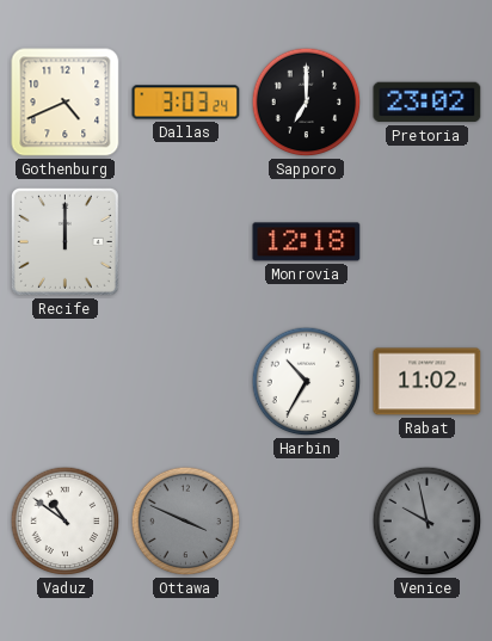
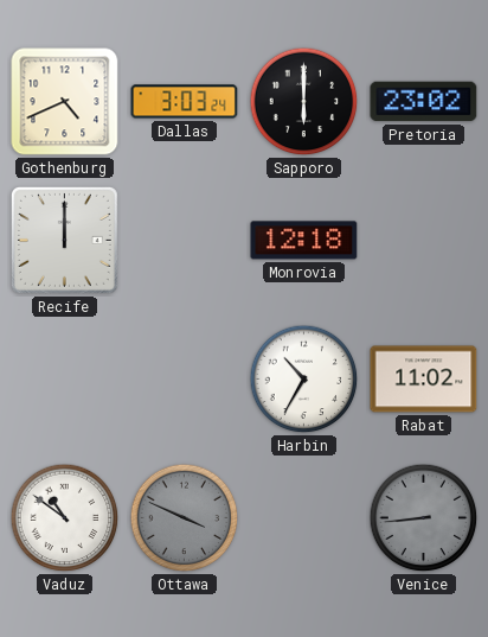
Sapporo: 7:00 -> 6:00 (304, 102)
Venice: 9:58 -> 8:44 (424, 518)
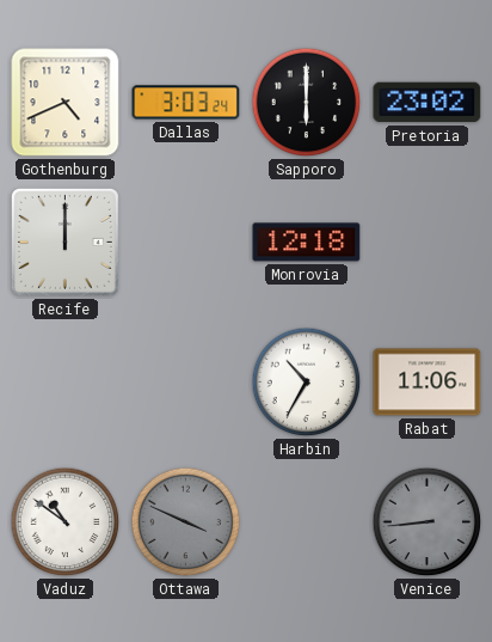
Rabat: 11:02 -> 11:06 (428, 383)
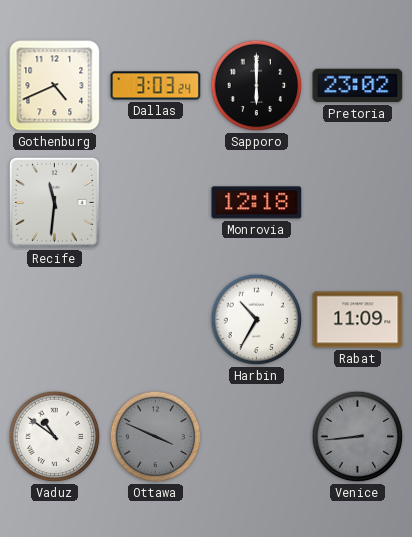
Recife: 12:00 -> 11:31 (54, 202)
Rabat: 11:06 -> 11:09 (358, 320)
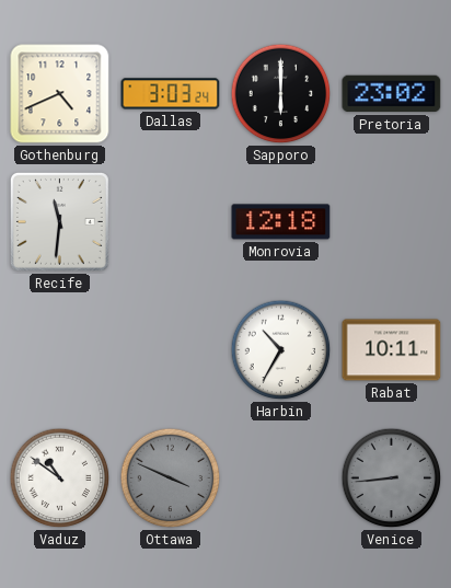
Rabat: 11:09 -> 10:11 (392, 350)
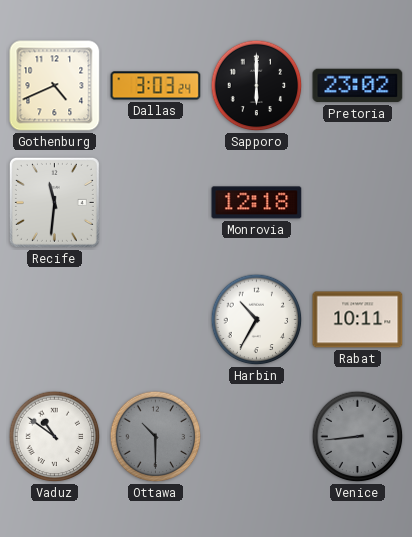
Ottawa: 3:49 -> 10:30 (156, 437)
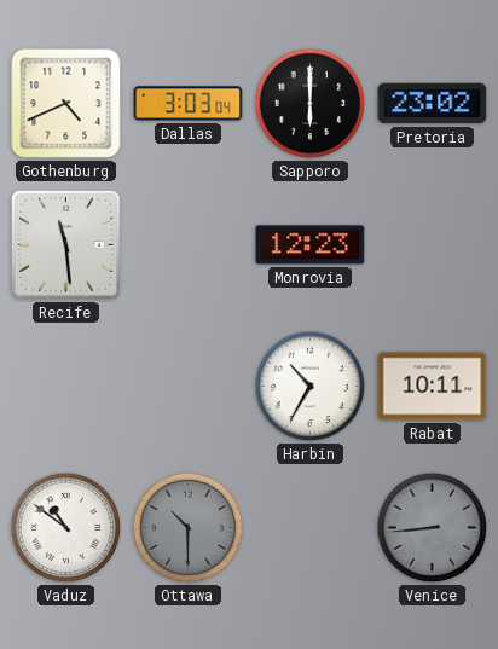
Dallas: 3:03:24 -> 3:03:04 (189, 104)
Recife: 11:31 -> 11:29 (65, 244)
Monrovia: 12:18 -> 12:23 (311, 245)
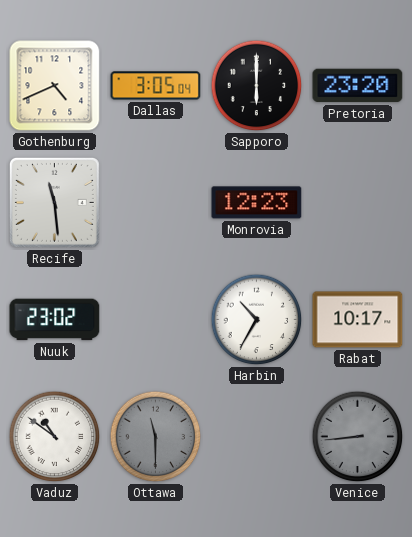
Dallas: 3:03 -> 3:05 (156, 86)
Pretoria: 23:02 -> 23:20 (358, 86)
Nuuk: none -> 23:02 (55, 320)
Rabat: 10:11 -> 10:17 (358, 320)
Ottawa: 10:30 -> 11:30 (156, 437)
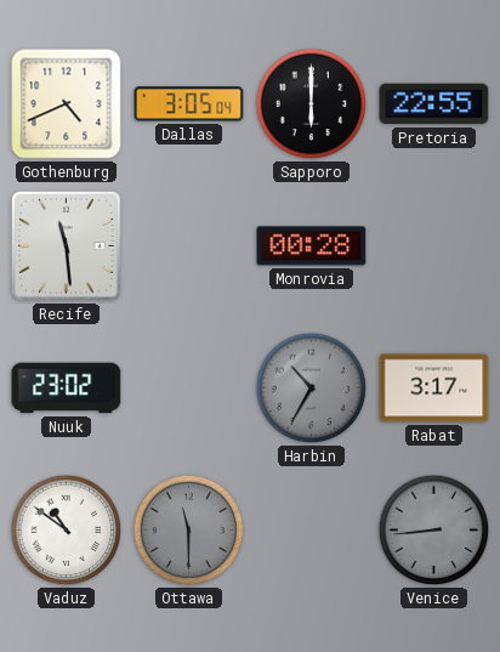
Pretoria: 23:20 -> 22:55 (434, 104)
Monrovia: 12:23 -> 00:28 (312, 246)
Harbin dial: white -> grey (312, 389)
Rabat: 10:17 -> 3:17 (434, 389)
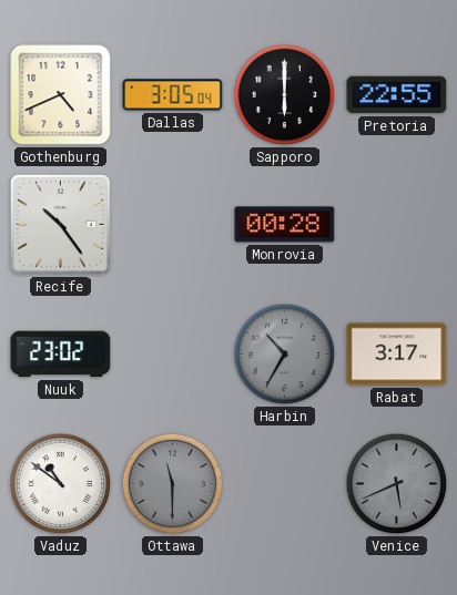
Recife: 11:29 -> 10:24 (60, 224)
Venice: 8:44 -> 5:41 (397, 484)
